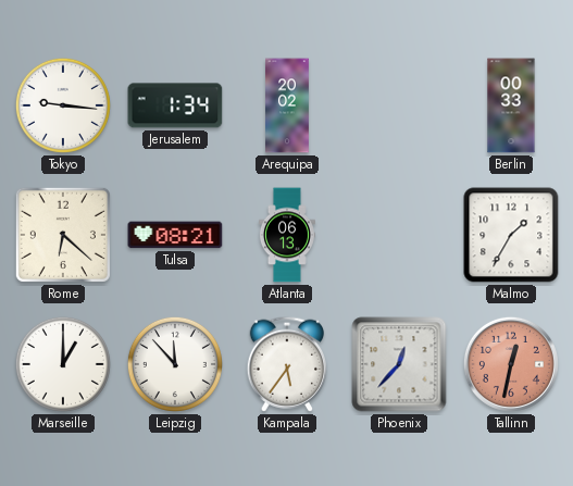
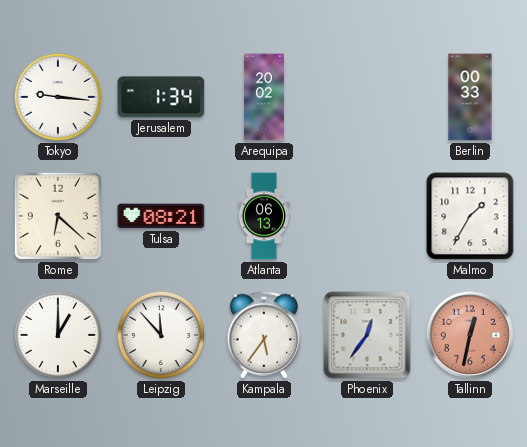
Phoenix: 12:37 -> 12:36 (367, 335)
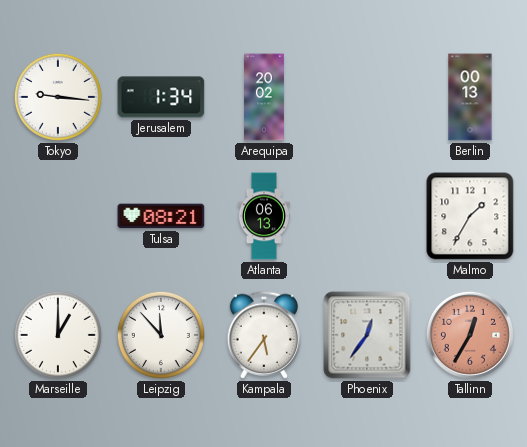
Berlin: 00:33 -> 00:13 (470, 97)
Rome: 6:22 -> none (58, 216)
Tallinn: 12:32 -> 12:35 (470, 335)
